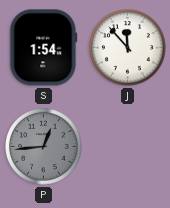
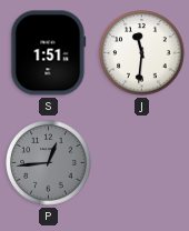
S: 1:54 -> 1:51 (49, 53)
J: 11:53 -> 11:31 (142, 53)
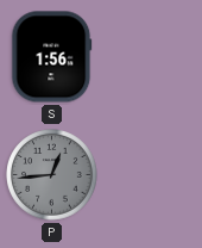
S: 1:51 -> 1:56 (52, 57)
J: 11:31 -> none (142, 53)
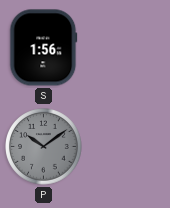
P: 12:44 -> 10:09 (44, 147)
